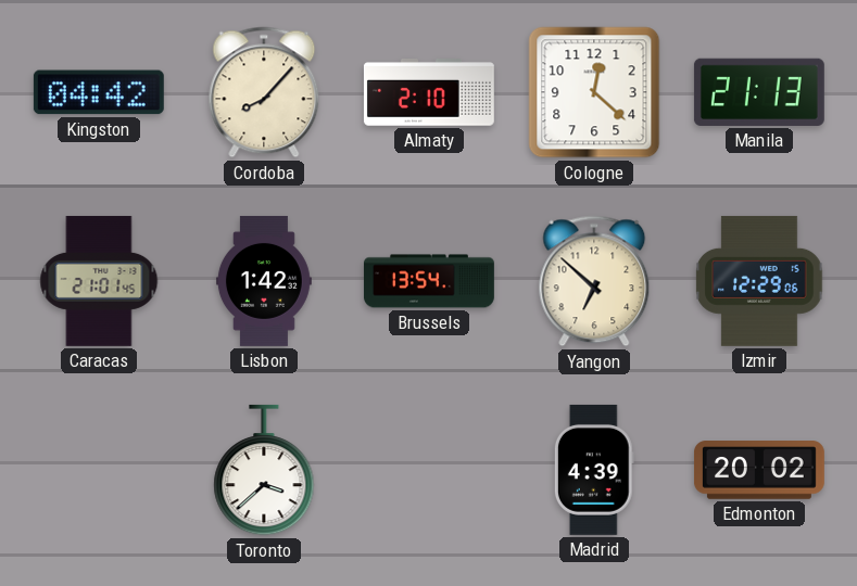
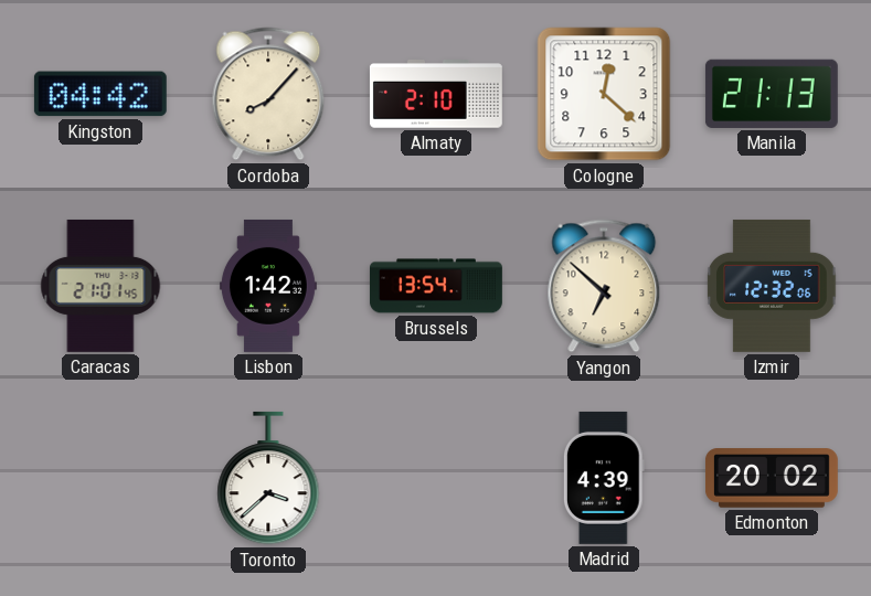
Izmir: 12:29 -> 12:32 (772, 286)
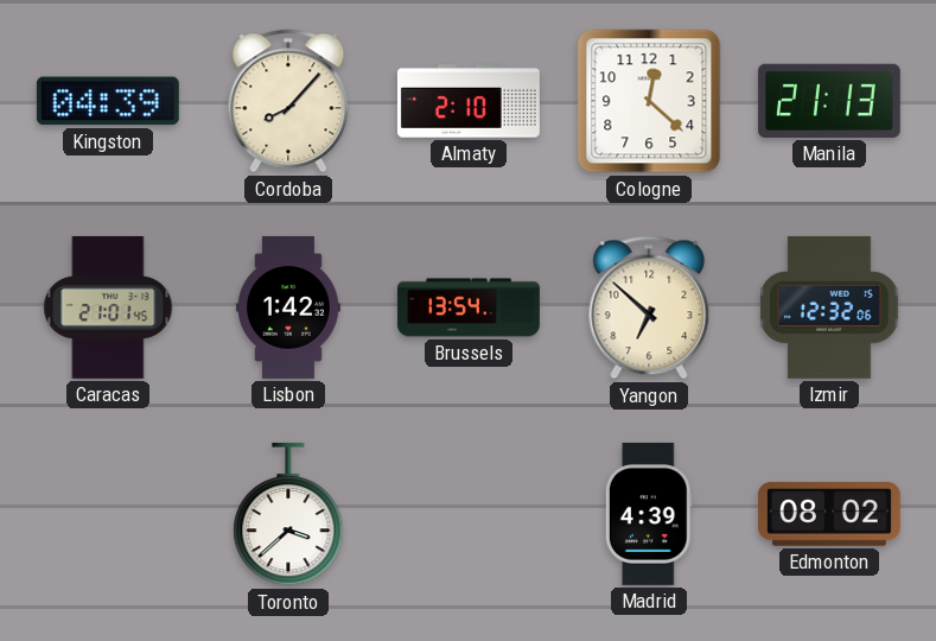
Kingston: 04:42 -> 04:39 (108, 101)
Edmonton: 20:02 -> 08:02 (829, 514)
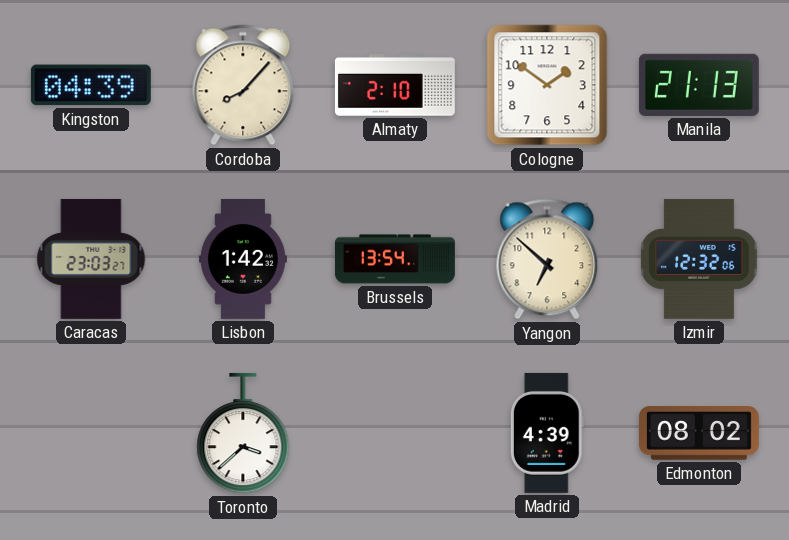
Cologne: 12:22 -> 1:51 (547, 85)
Caracas: 21:01 -> 23:03 (91, 259)
